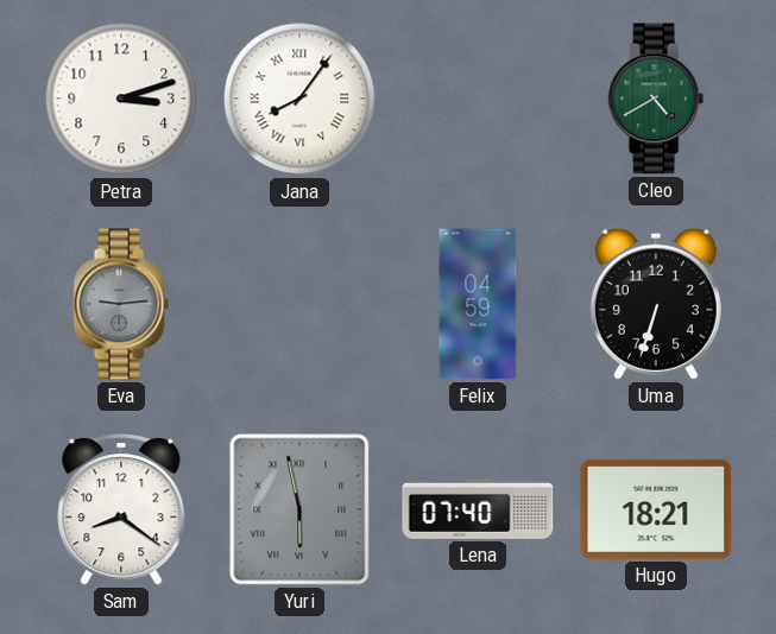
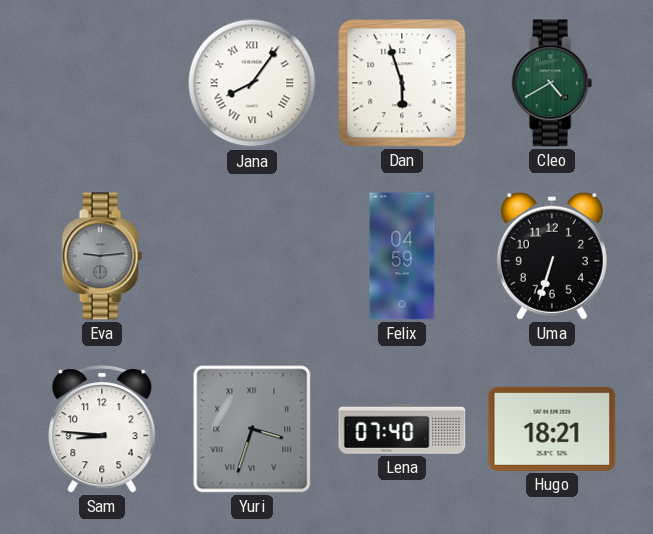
Petra: 3:12 -> none (121, 99)
Dan: none -> 5:57 (402, 83)
Sam: 8:21 -> 8:46 (102, 429)
Yuri: 5:58 -> 3:33 (252, 429)
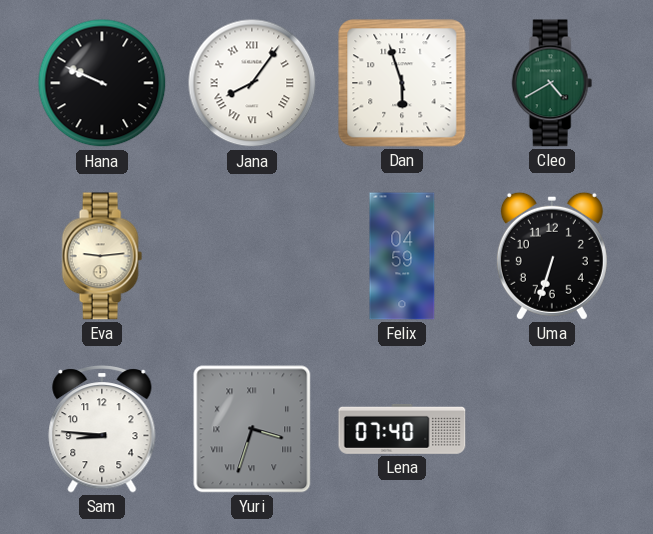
Hana: none -> 9:49 (102, 83)
Eva dial: grey -> cream (102, 256)
Hugo: 18:21 -> none (552, 429)
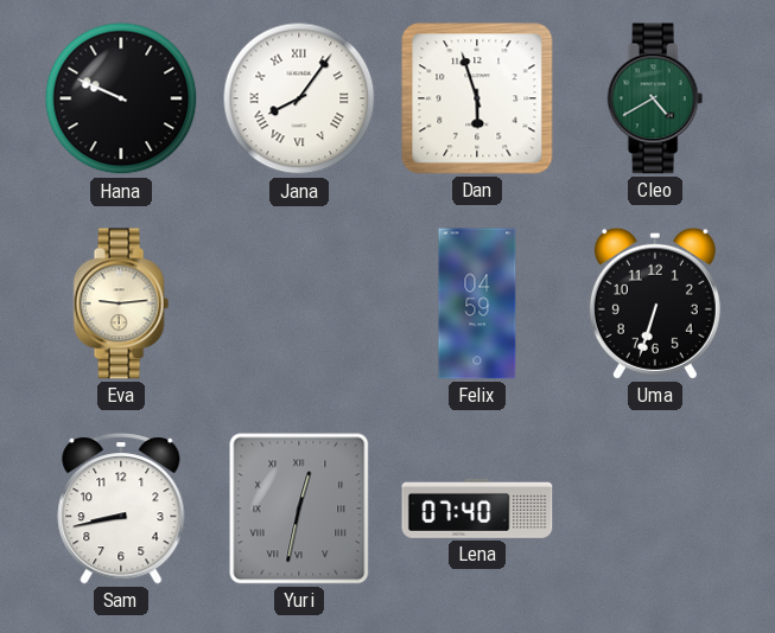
Sam: 8:46 -> 8:43 (121, 509)
Yuri: 3:33 -> 12:32 (299, 509)
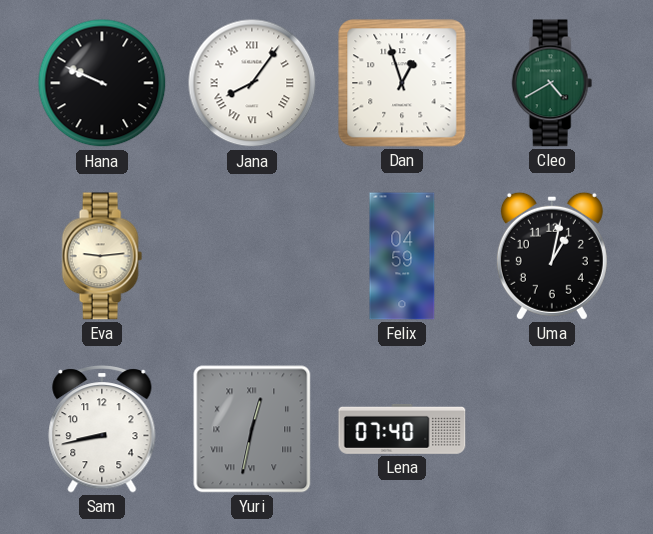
Dan: 5:57 -> 12:57 (402, 83)
Uma: 6:33 -> 1:02 (552, 256)
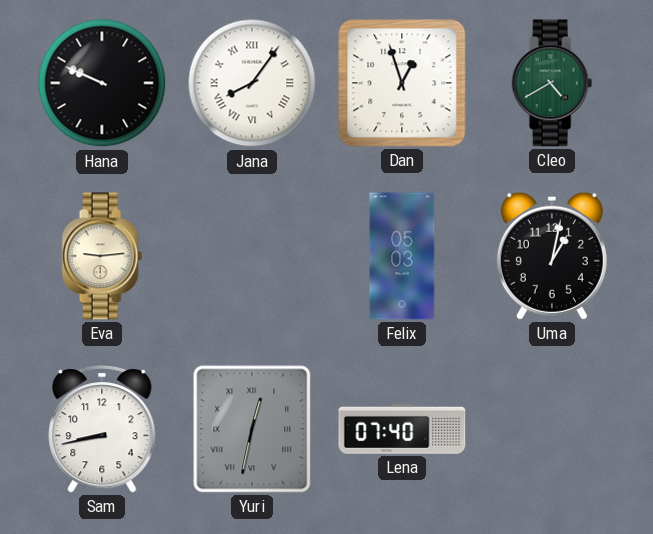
Felix: 04:59 -> 05:03 (402, 256)
